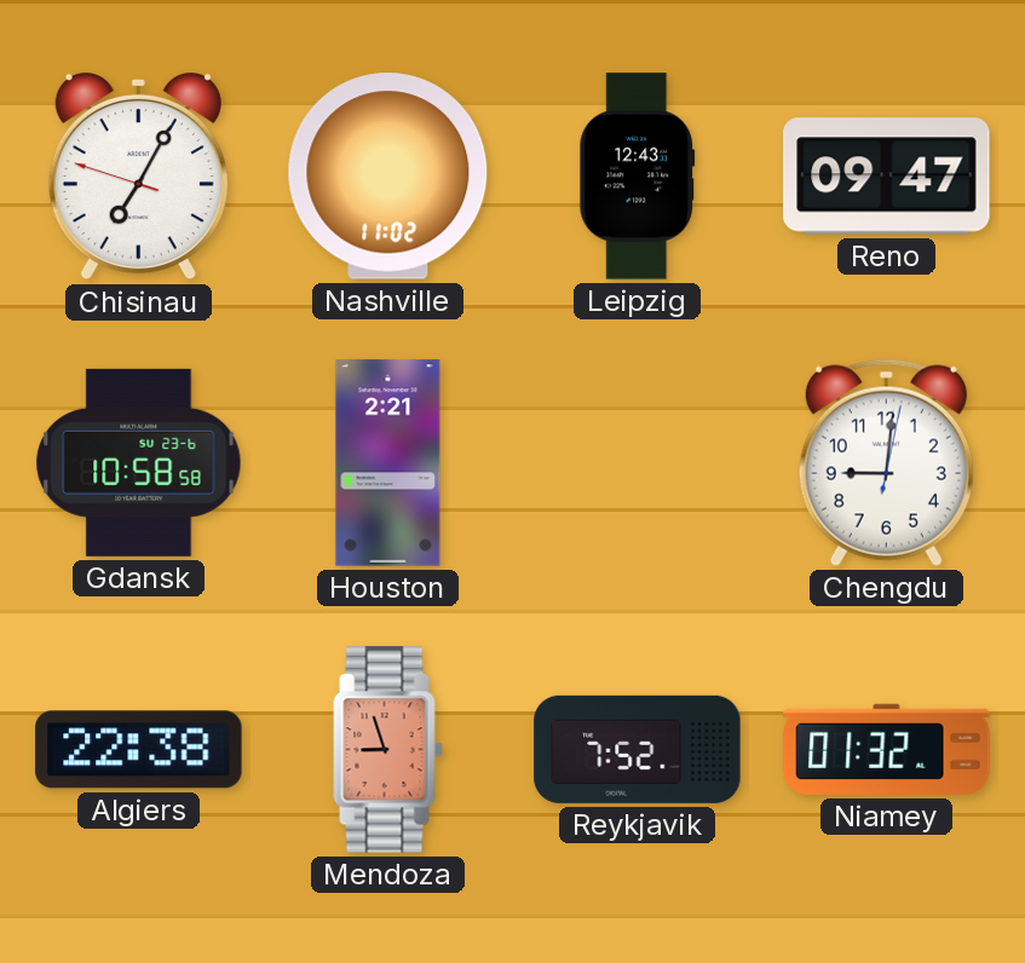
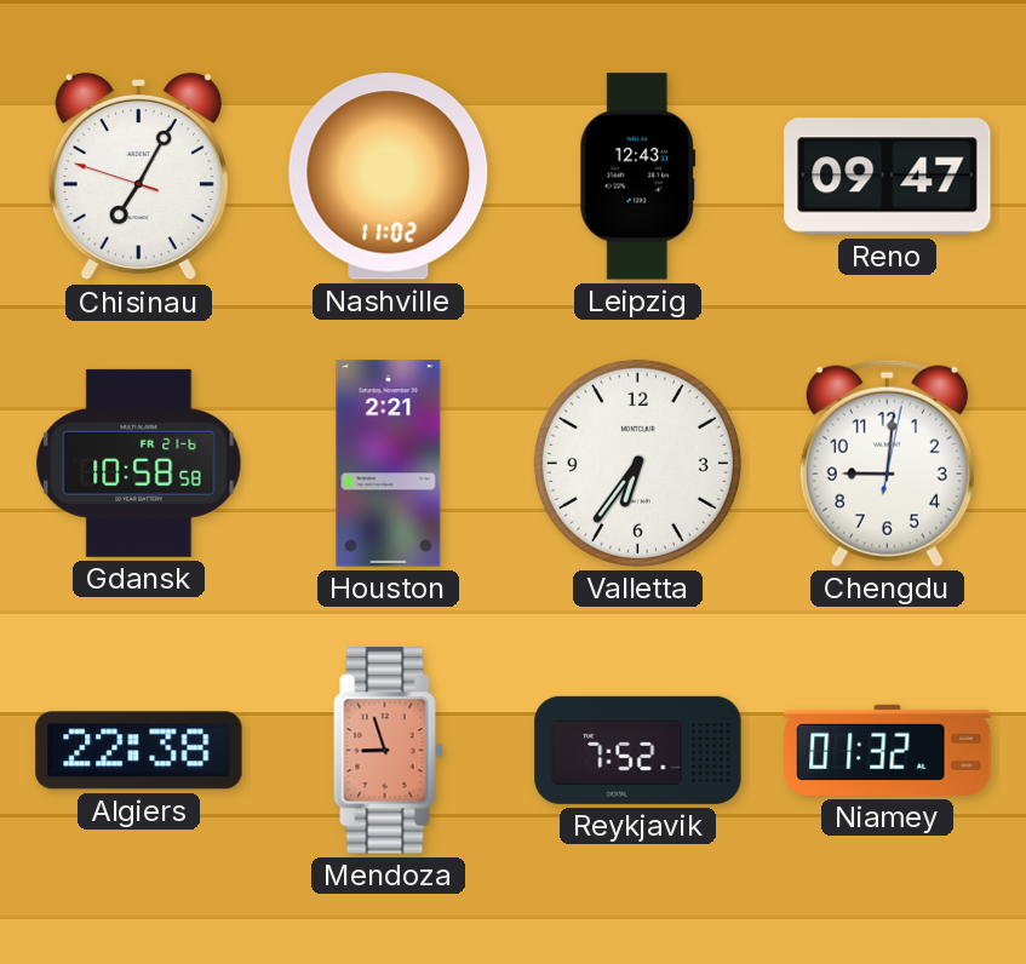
Gdansk date: SU 23-6 -> FR 21-6 (139, 463)
Valletta: none -> 6:36 (637, 463)
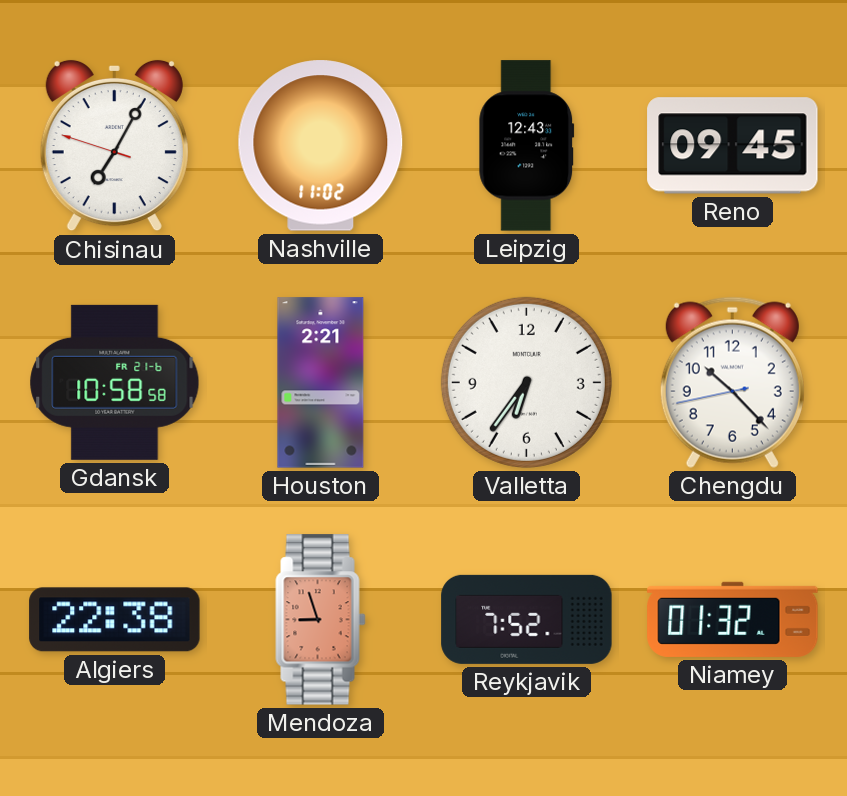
Reno: 09:47 -> 09:45 (733, 146)
Chengdu: 9:01 -> 10:22 (732, 382)
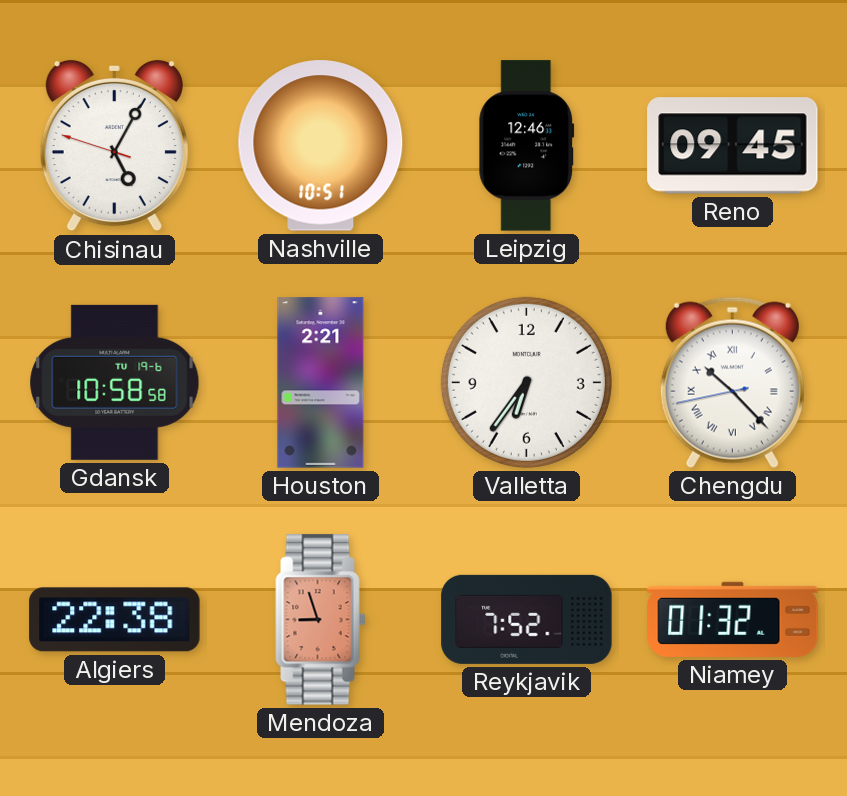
Chisinau: 7:04 -> 5:04 (114, 146)
Nashville: 11:02 -> 10:51 (321, 146)
Leipzig: 12:43 -> 12:46 (527, 146)
Gdansk date: FR 21-6 -> TU 19-6 (115, 382)
Chengdu numerals: Arabic -> Roman (732, 382)
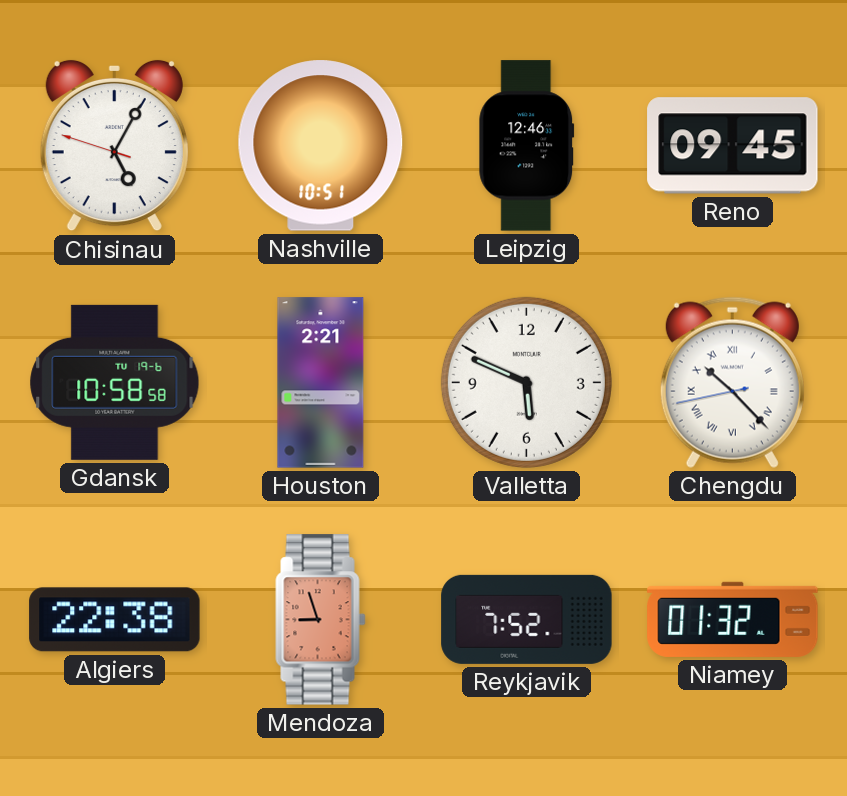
Valletta: 6:36 -> 5:49 (526, 382)
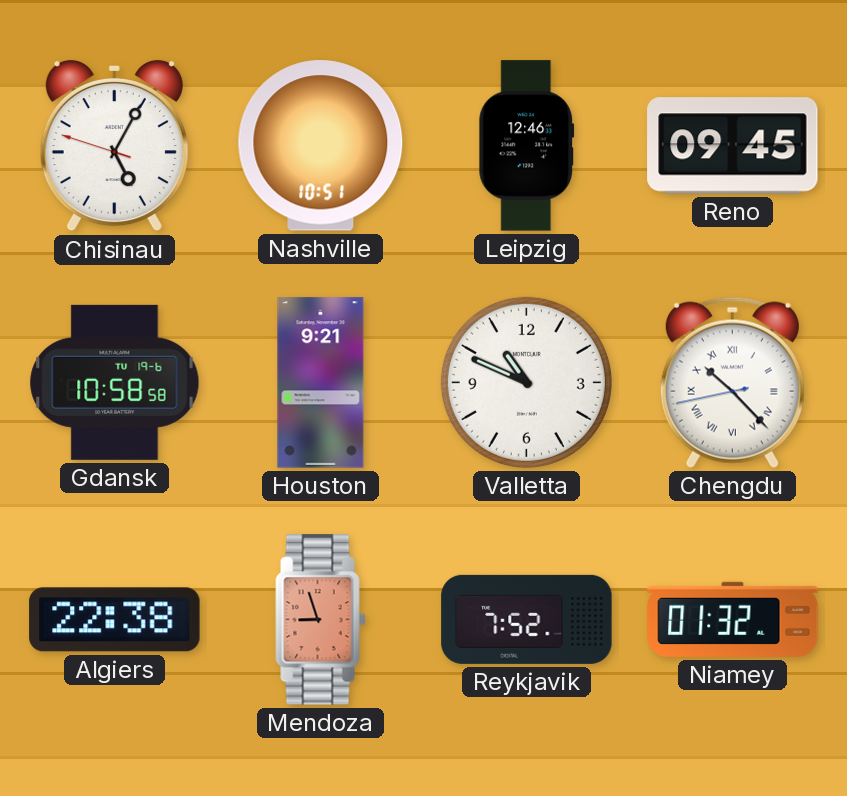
Houston: 2:21 -> 9:21 (321, 383)
Valletta: 5:49 -> 10:49 (526, 382)
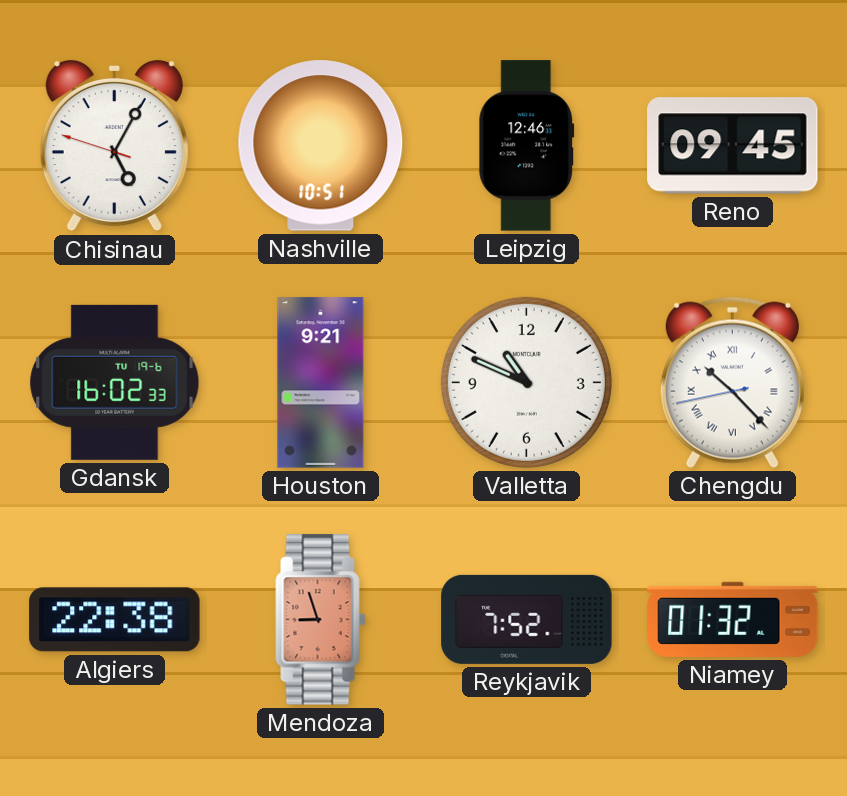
Gdansk: 10:58 -> 16:02 (115, 382)
